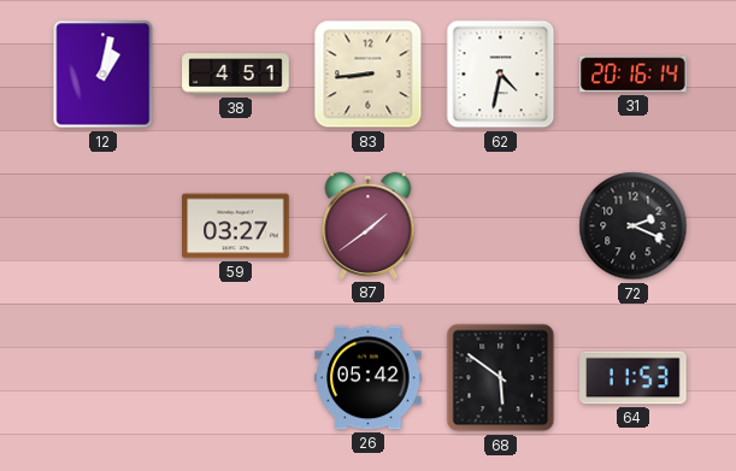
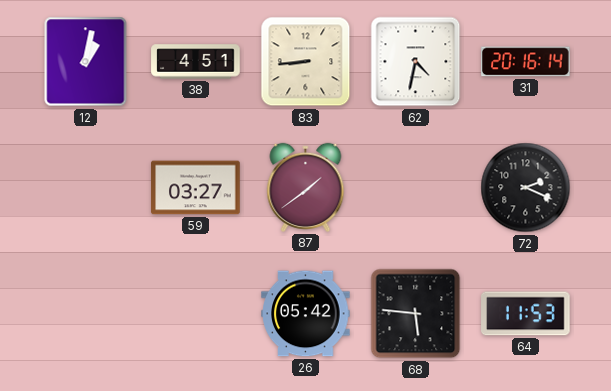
68: 5:51 -> 5:46 (416, 314)
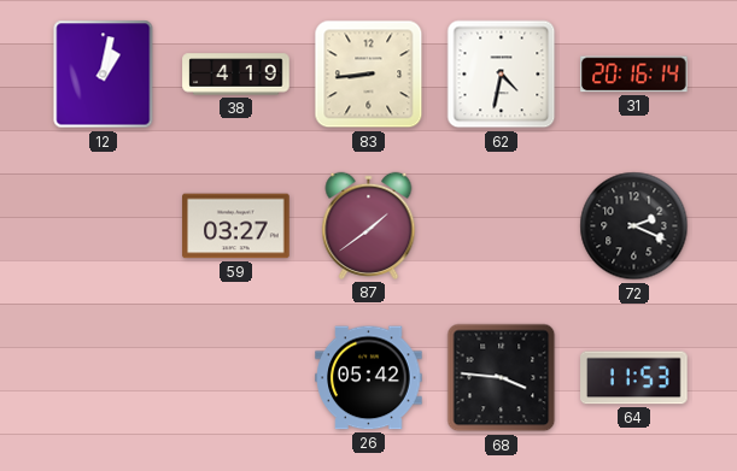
38: 4:51 -> 4:19 (236, 75)
68: 5:46 -> 3:46 (502, 378)
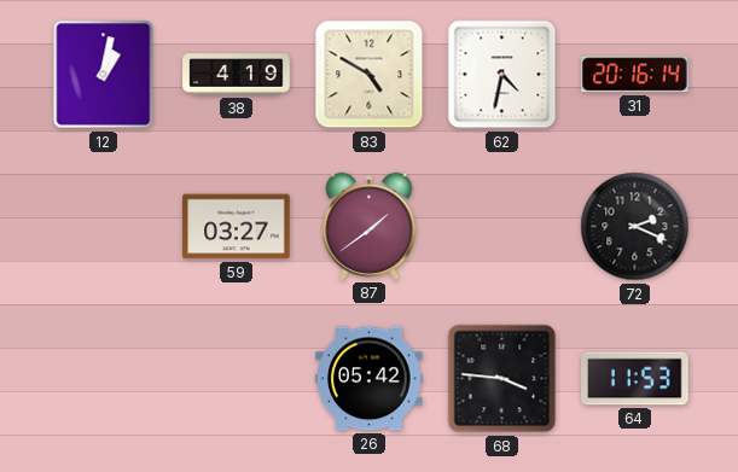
83: 8:44 -> 4:50 (370, 75)
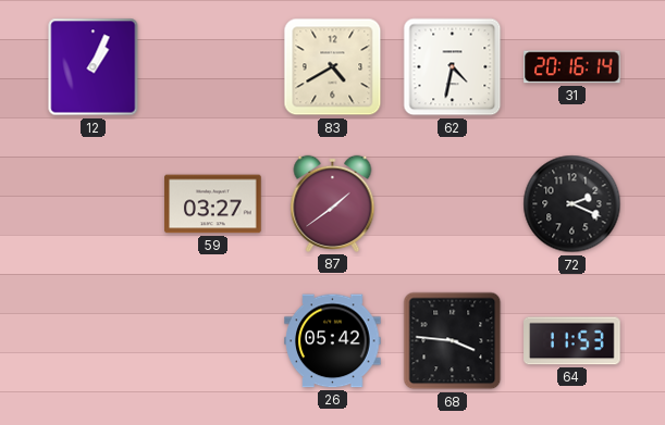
12: 1:02 -> 1:04 (94, 67)
38: 4:19 -> none (237, 75)
83: 4:50 -> 4:40 (333, 67)
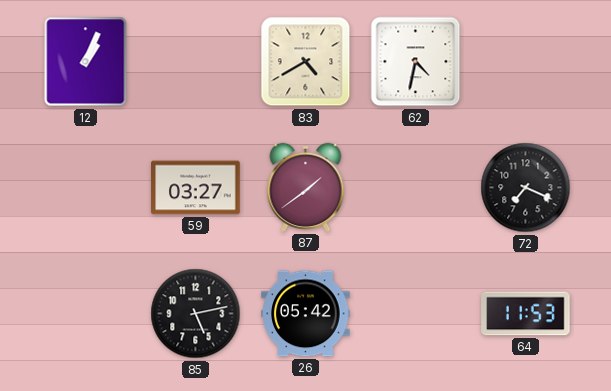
31: 20:16 -> none (572, 67)
72: 2:19 -> 7:19 (526, 188)
85: none -> 5:13 (196, 314)
68: 3:46 -> none (453, 341)
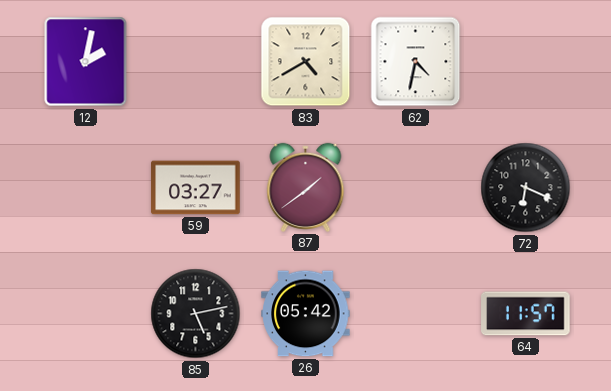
12: 1:04 -> 2:02 (86, 62)
72: 7:19 -> 6:19 (526, 188)
64: 11:53 -> 11:57 (526, 314)
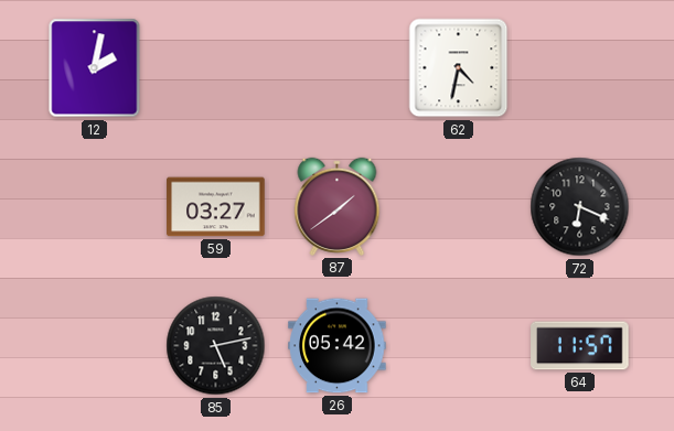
83: 4:40 -> none (306, 62)
